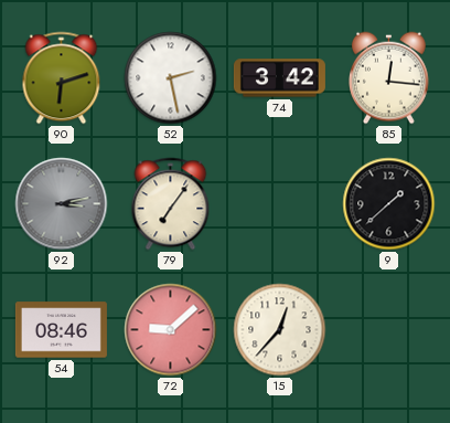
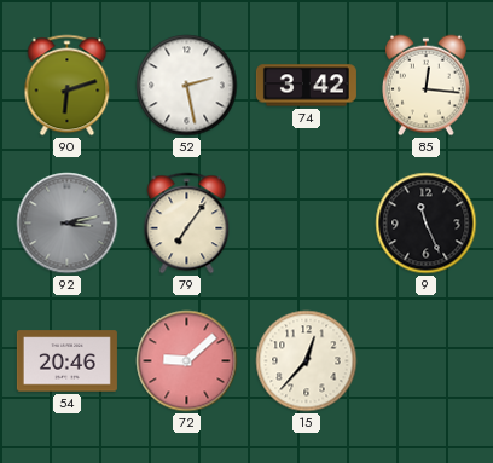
9: 1:38 -> 11:26 (427, 224)
54: 08:46 -> 20:46 (66, 361)
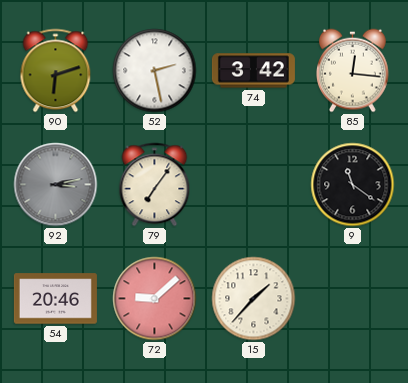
9: 11:26 -> 11:21 (353, 185)
15: 12:37 -> 1:37 (254, 299)
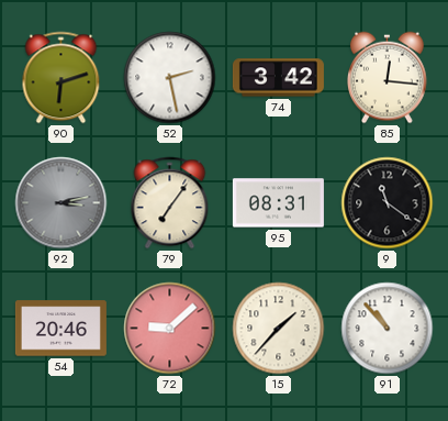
95: none -> 08:31 (278, 203)
91: none -> 10:53 (388, 329)
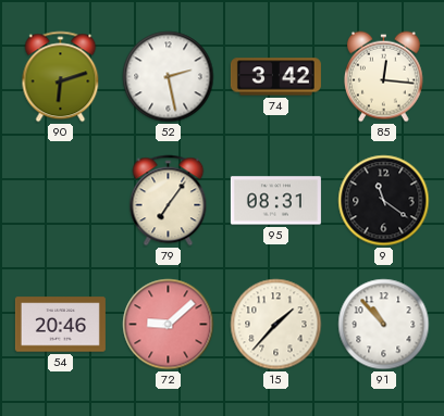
92: 3:13 -> none (61, 203)
